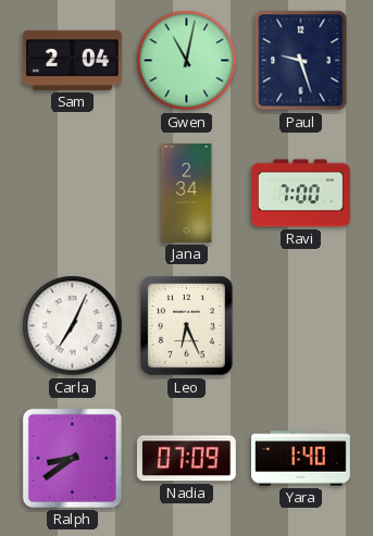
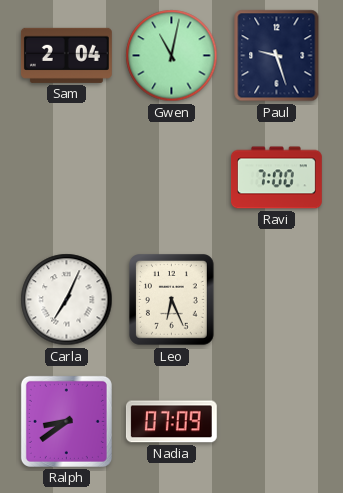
Jana: 2:34 -> none (187, 194)
Yara: 1:40 -> none (301, 459)
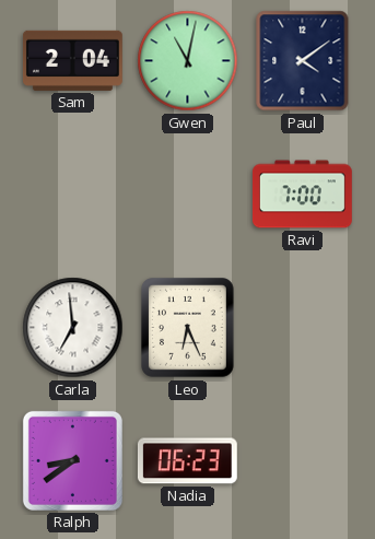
Paul: 9:27 -> 4:09 (303, 61)
Carla: 7:04 -> 6:59 (73, 328)
Nadia: 07:09 -> 06:23 (187, 461)
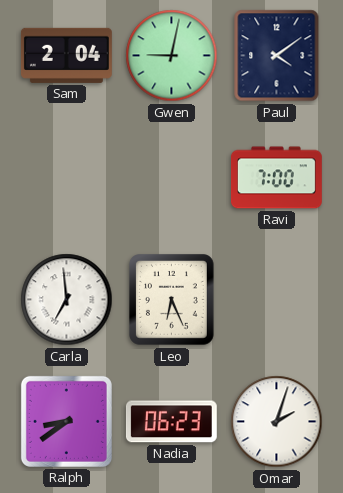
Gwen: 11:02 -> 9:02 (172, 56)
Omar: none -> 2:03 (277, 422)
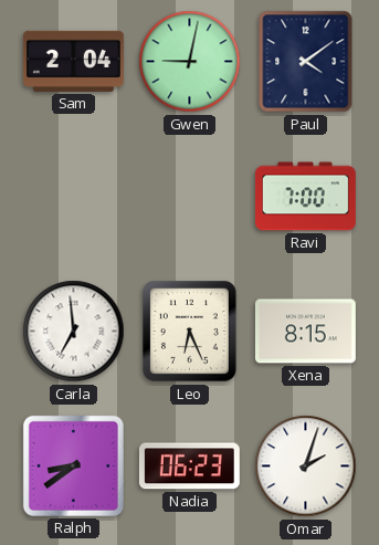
Xena: none -> 8:15 (305, 332)
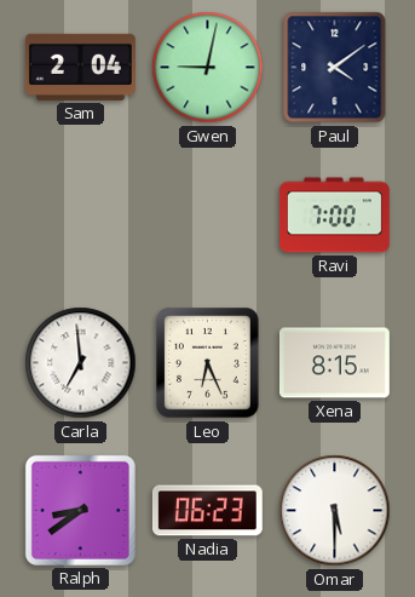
Omar: 2:03 -> 5:30 (335, 511)
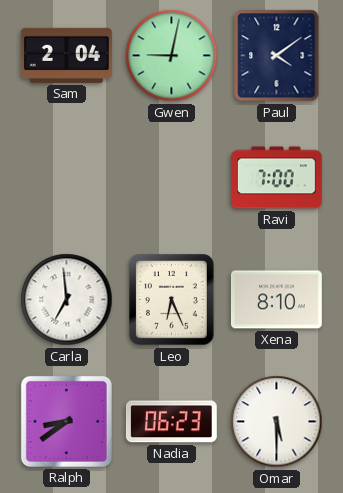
Xena: 8:15 -> 8:10 (276, 300)
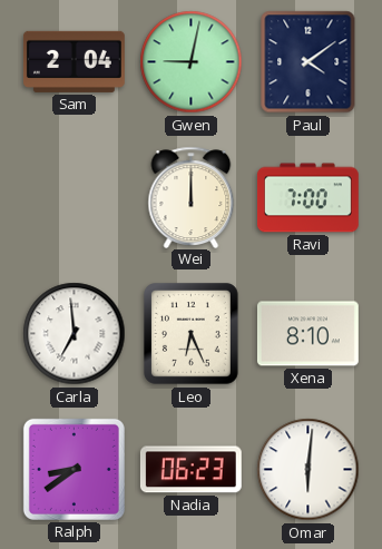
Wei: none -> 12:00 (192, 197)
Omar: 5:30 -> 6:01 (308, 470)
